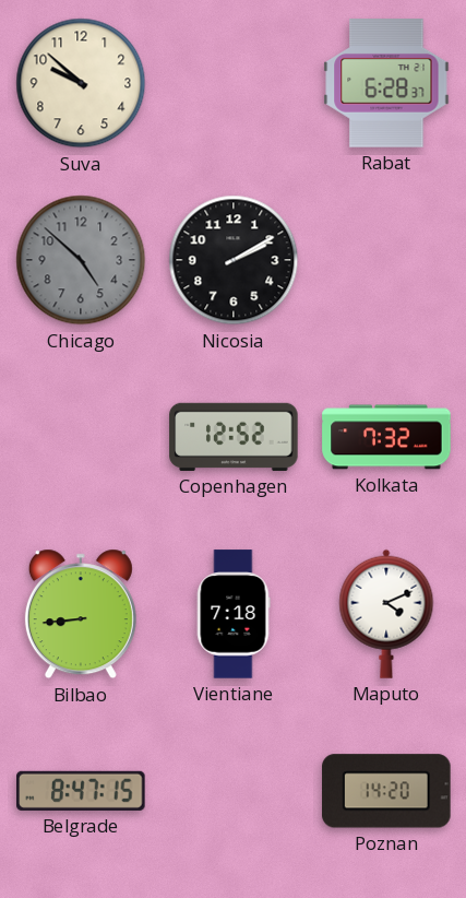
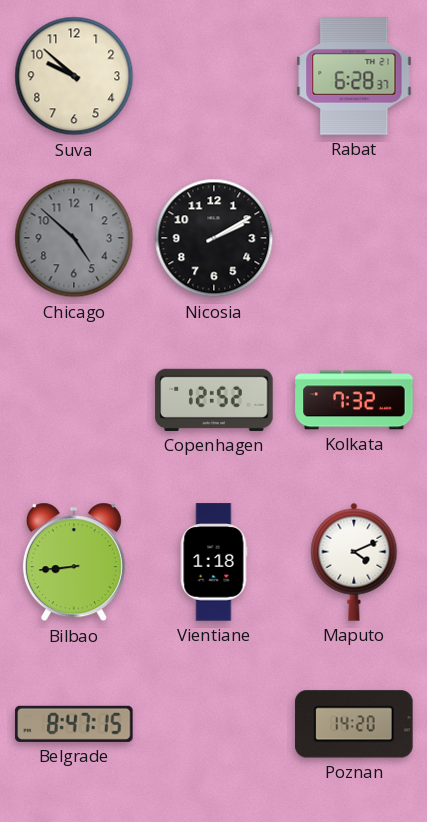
Vientiane: 7:18 -> 1:18 (214, 562)
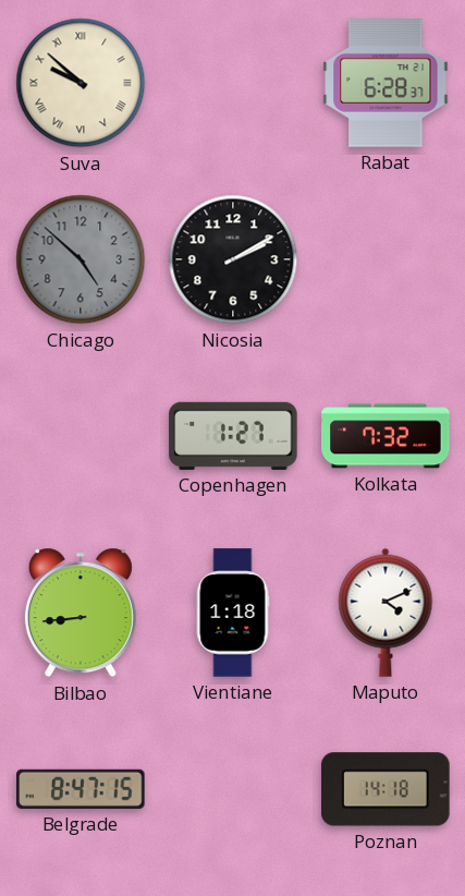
Suva numerals: Arabic -> Roman (81, 83)
Copenhagen: 12:52 -> 1:27 (233, 436)
Poznan: 14:20 -> 14:18 (386, 789)
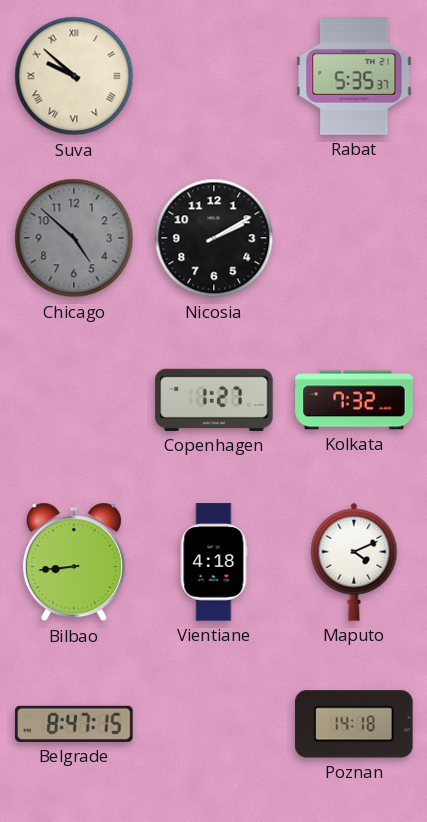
Rabat: 6:28 -> 5:35 (354, 76)
Vientiane: 1:18 -> 4:18 (214, 562)
